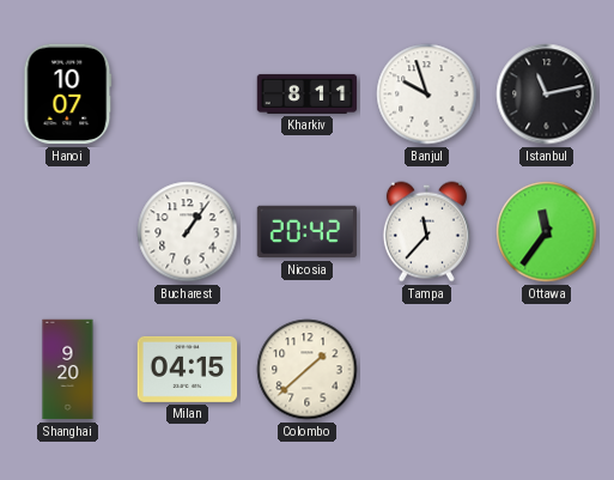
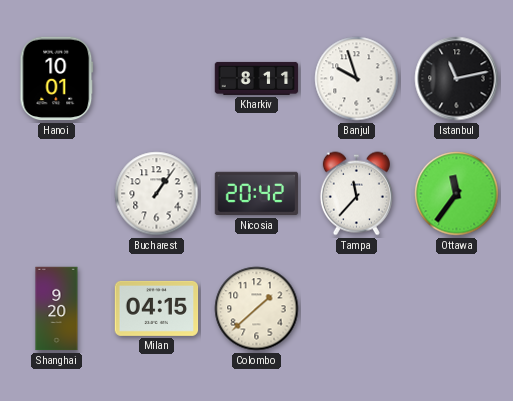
Hanoi: 10:07 -> 10:01 (57, 79)
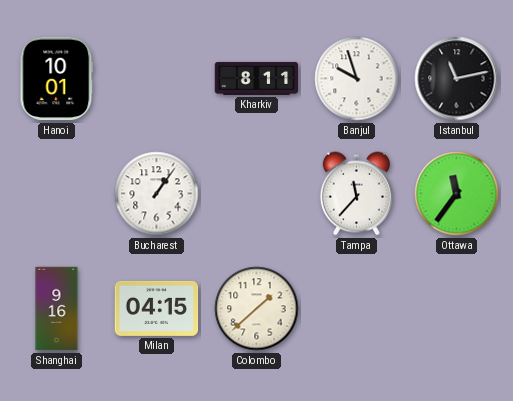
Nicosia: 20:42 -> none (257, 194)
Shanghai: 9:20 -> 9:16 (57, 309)
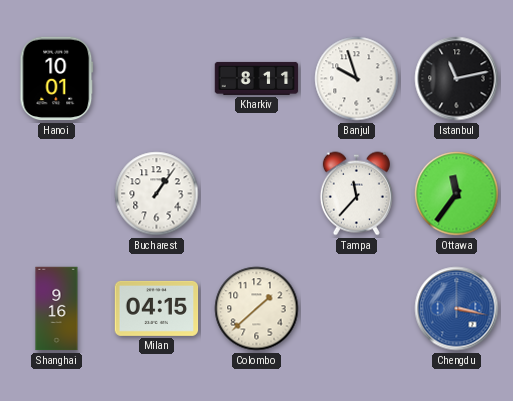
Chengdu: none -> 3:17 (457, 309)
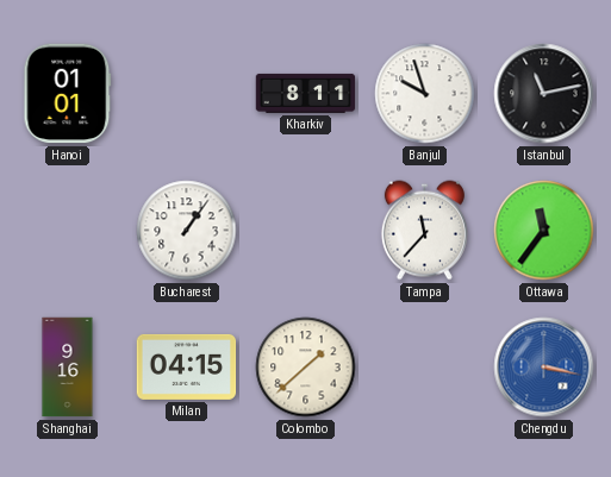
Hanoi: 10:01 -> 01:01 (68, 94)
